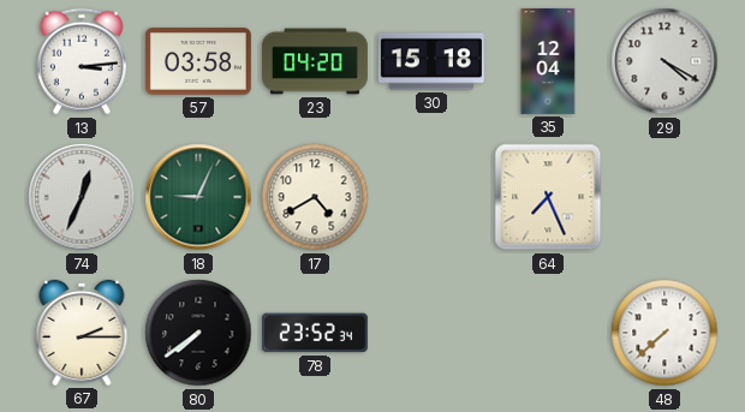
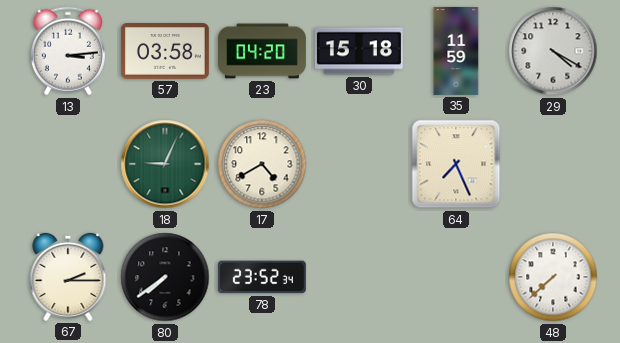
35: 12:04 -> 11:59 (456, 51)
74: 12:34 -> none (82, 197)
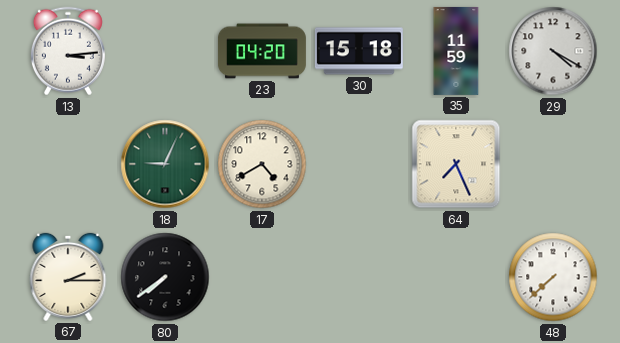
57: 03:58 -> none (165, 51)
78: 23:52 -> none (262, 277)
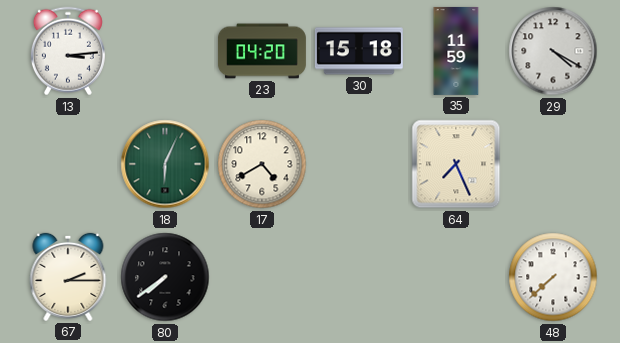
18: 9:04 -> 6:04 (165, 164)
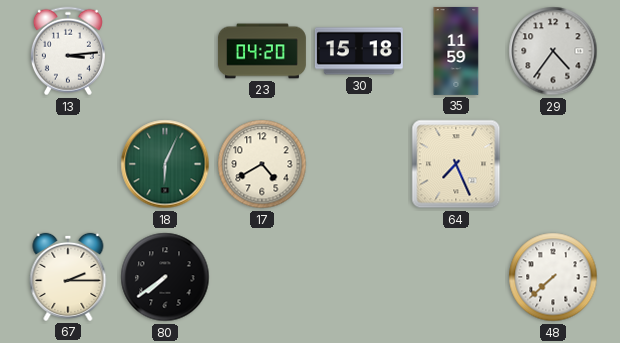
29: 4:20 -> 4:36 (553, 51)
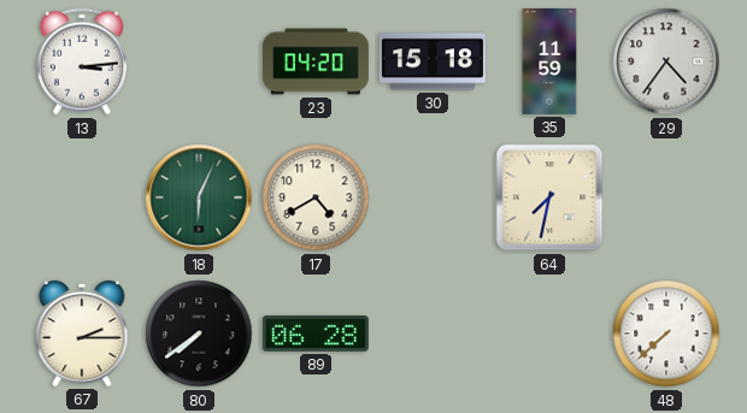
64: 7:26 -> 7:32 (549, 197)
89: none -> 06:28 (316, 335)
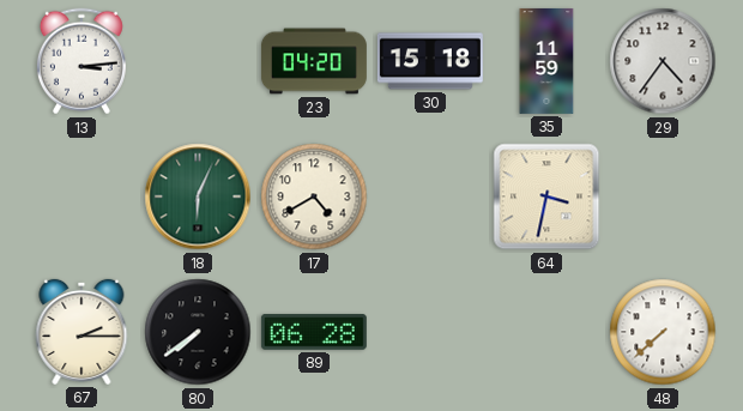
64: 7:32 -> 3:32 (546, 197)
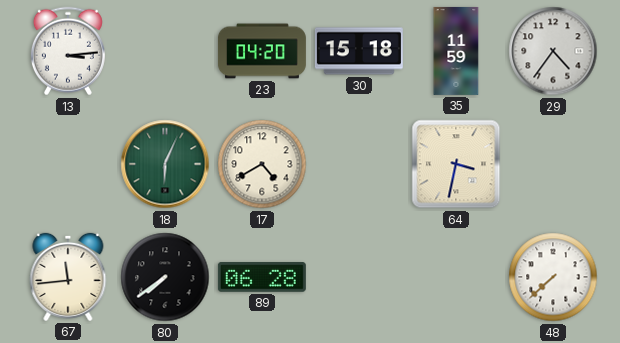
67: 2:15 -> 11:44 (68, 277)
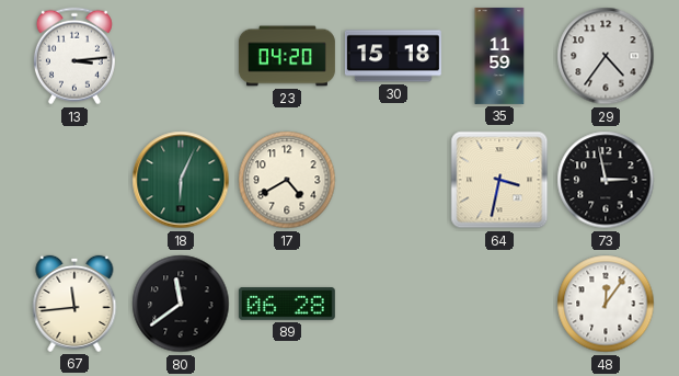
73: none -> 2:58 (606, 180)
80: 7:39 -> 11:39 (181, 304)
48: 7:38 -> 12:06 (606, 304)
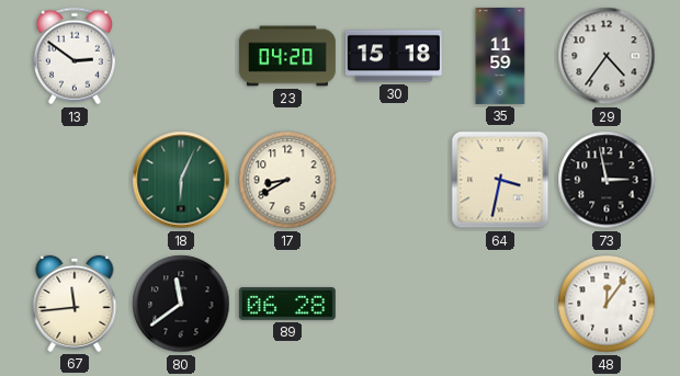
13: 3:14 -> 2:51 (75, 56)
17: 4:40 -> 8:40 (287, 180)
